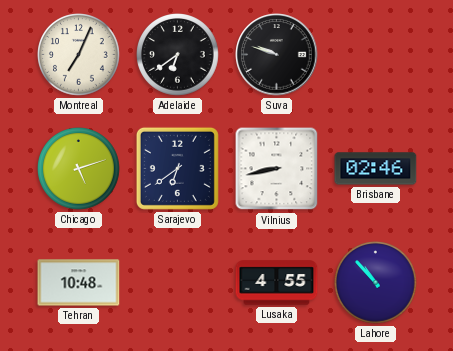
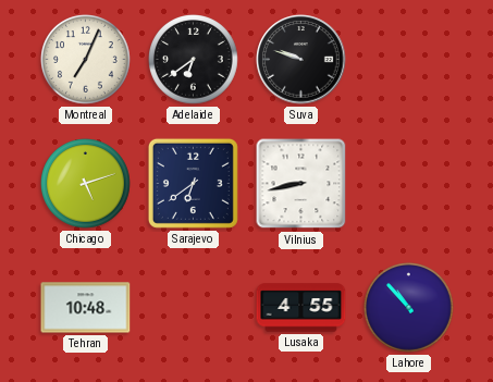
Brisbane: 02:46 -> none (376, 169)
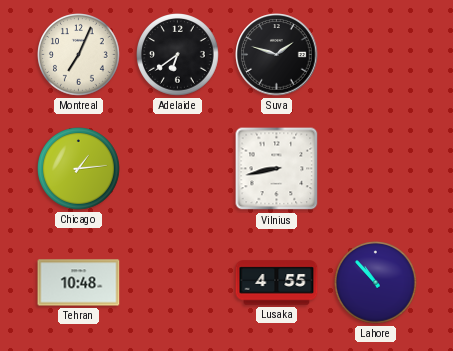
Suva: 9:48 -> 1:48 (277, 55)
Chicago: 5:12 -> 1:14 (79, 169)
Sarajevo: 6:39 -> none (193, 183)
